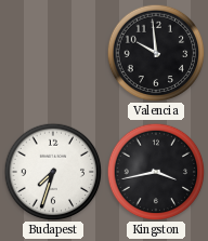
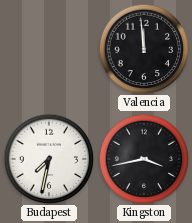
Valencia: 9:59 -> 11:59 (144, 49)
Budapest: 7:33 -> 7:32 (49, 159)
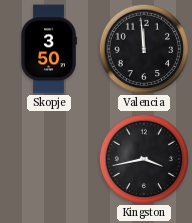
Skopje: none -> 3:50 (49, 49)
Budapest: 7:32 -> none (49, 159)
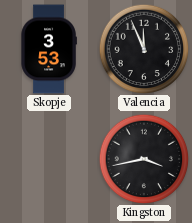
Skopje: 3:50 -> 3:53 (49, 49)
Valencia: 11:59 -> 11:56 (144, 49)
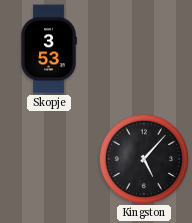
Valencia: 11:56 -> none (144, 49)
Kingston: 3:43 -> 5:07 (144, 159)
